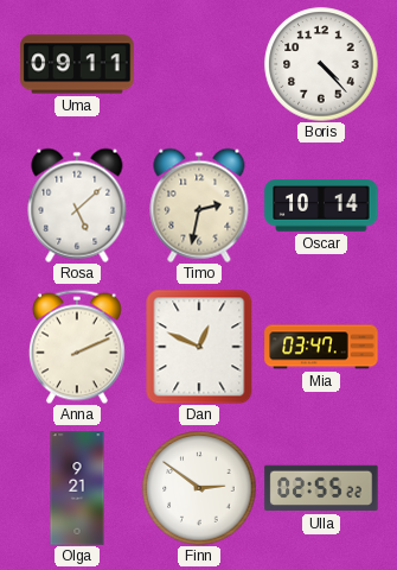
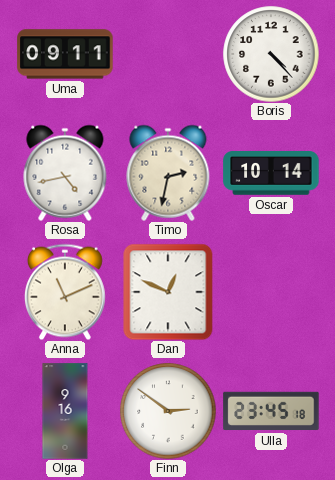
Rosa: 5:08 -> 4:43 (65, 173)
Anna: 2:11 -> 11:11 (65, 292)
Mia: 03:47 -> none (321, 347)
Olga: 9:21 -> 9:16 (65, 411)
Ulla: 02:55 -> 23:45 (271, 411)
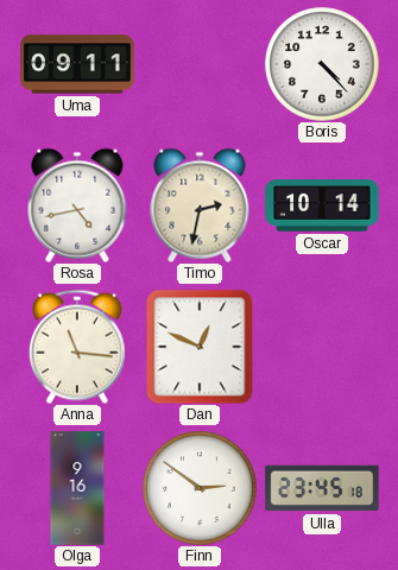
Anna: 11:11 -> 11:16 (77, 347)
